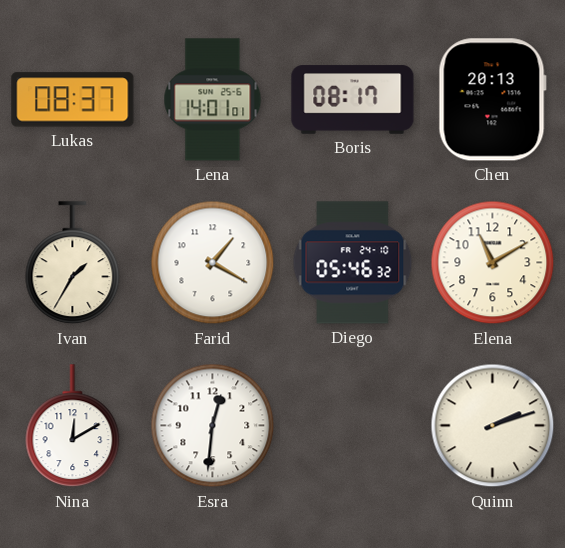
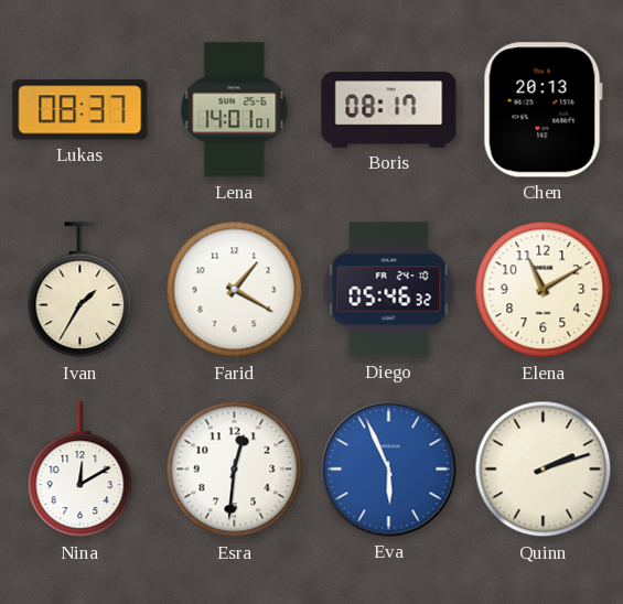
Eva: none -> 5:56 (389, 470)
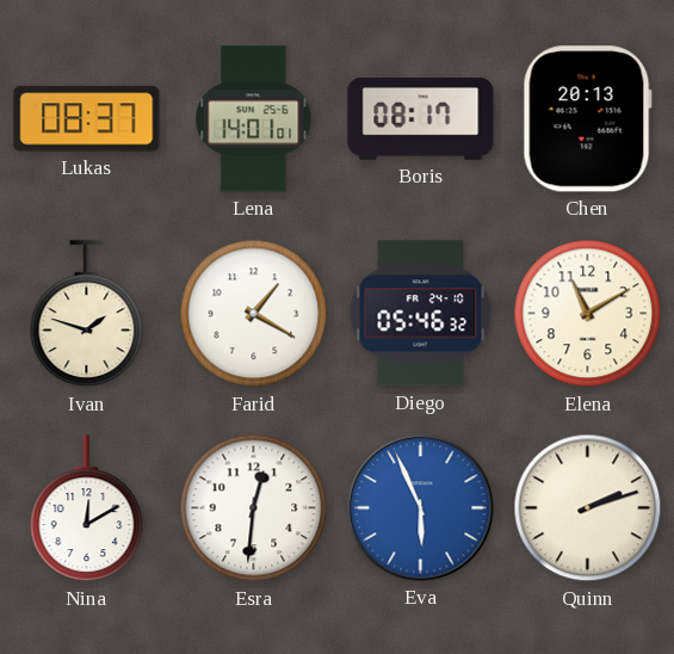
Ivan: 1:35 -> 1:48 (87, 314)
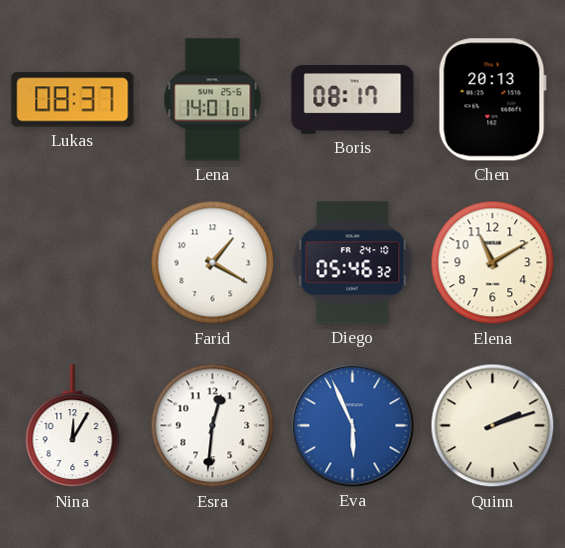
Ivan: 1:48 -> none (87, 314)
Nina: 12:10 -> 12:05 (73, 426)
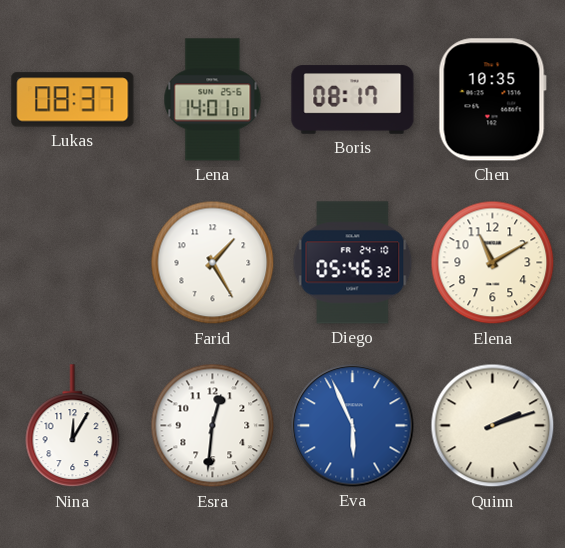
Chen: 20:13 -> 10:35 (492, 100)
Farid: 1:20 -> 1:25 (213, 263)
